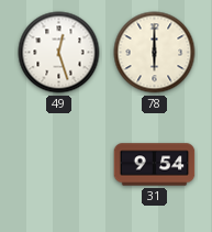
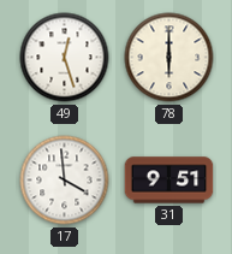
17: none -> 3:59 (65, 181)
31: 9:54 -> 9:51 (169, 181)
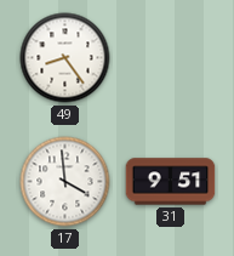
49: 12:27 -> 8:24 (65, 58)
78: 6:00 -> none (169, 58)
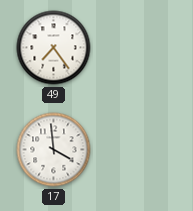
49: 8:24 -> 7:24 (54, 48)
31: 9:51 -> none (171, 182)
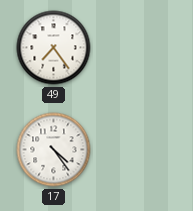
17: 3:59 -> 4:24 (54, 150)
